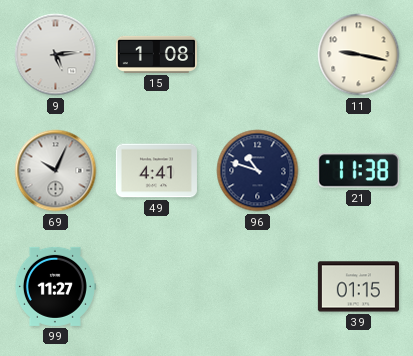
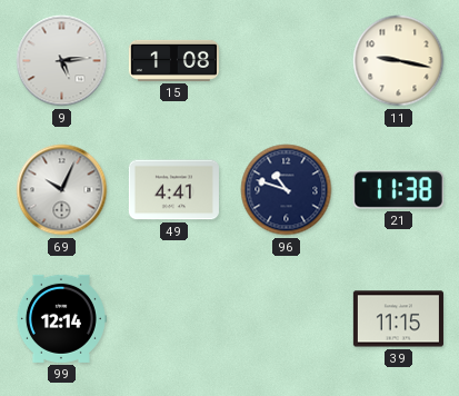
99: 11:27 -> 12:14 (61, 318)
39: 01:15 -> 11:15 (398, 319)
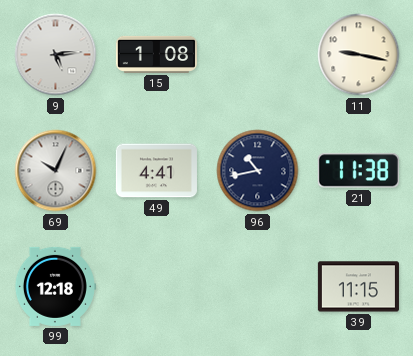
96: 10:48 -> 10:43 (258, 171)
99: 12:14 -> 12:18 (55, 286)
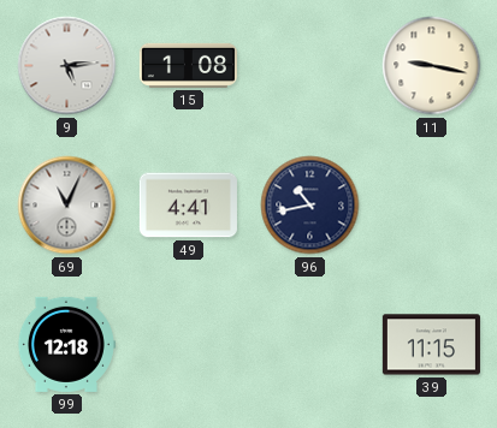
69: 10:04 -> 11:04 (67, 206)
21: 11:38 -> none (358, 171)
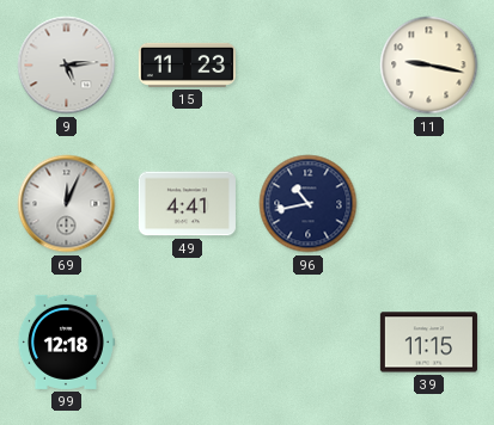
15: 1:08 -> 11:23 (187, 64)
69: 11:04 -> 12:04 (67, 204)
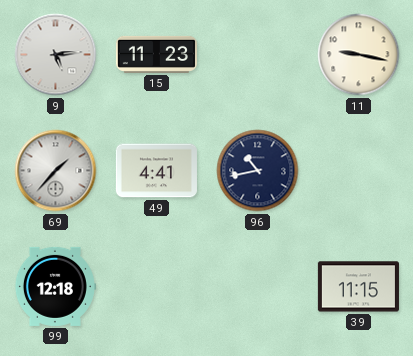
69: 12:04 -> 1:37 (56, 171)
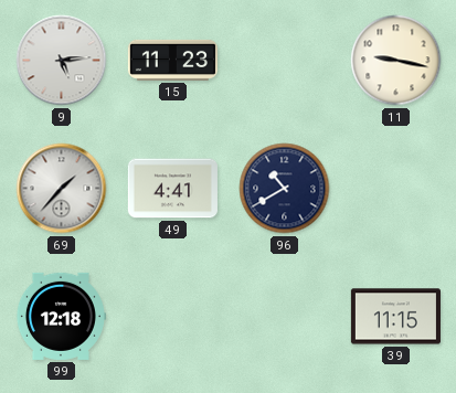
96: 10:43 -> 10:40 (285, 189)
